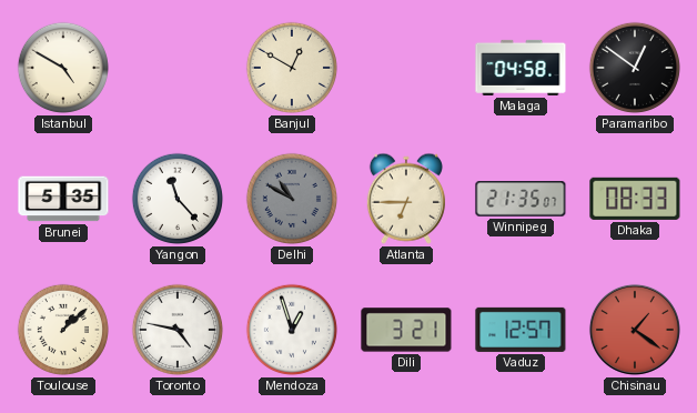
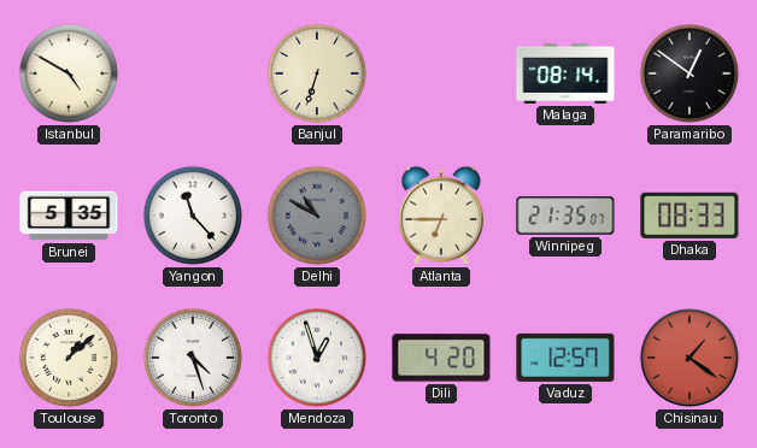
Banjul: 12:50 -> 6:33 (317, 73)
Malaga: 04:58 -> 08:14 (565, 73)
Toronto: 4:47 -> 4:27 (193, 358)
Dili: 3:21 -> 4:20 (441, 358)
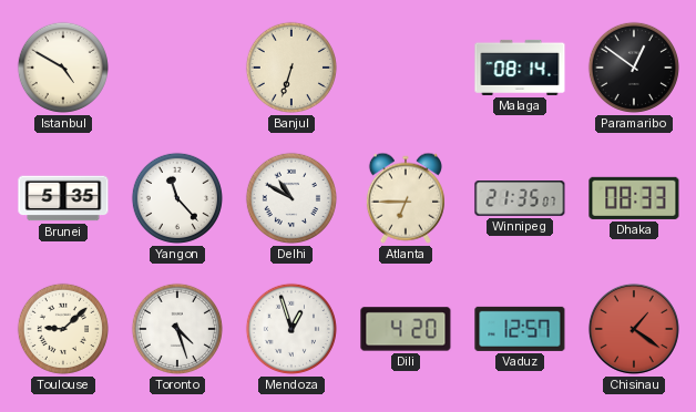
Delhi dial: grey -> white (291, 198)
Toulouse: 1:08 -> 9:08 (63, 329)
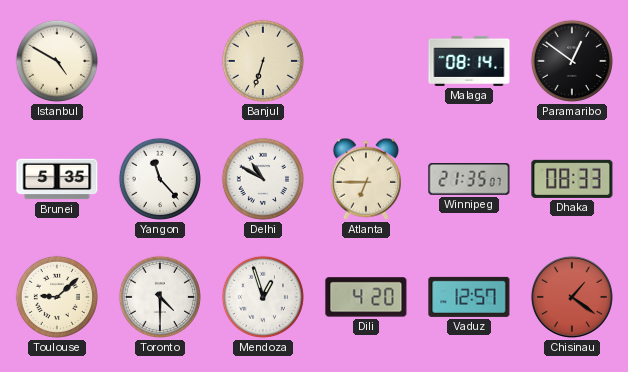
Toronto: 4:27 -> 4:30 (160, 297)
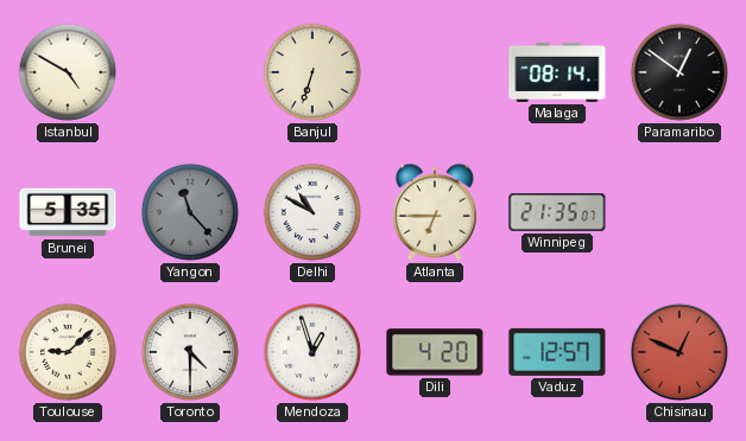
Yangon dial: white -> grey (190, 212)
Dhaka: 08:33 -> none (572, 179)
Chisinau: 1:21 -> 12:49 (679, 352)
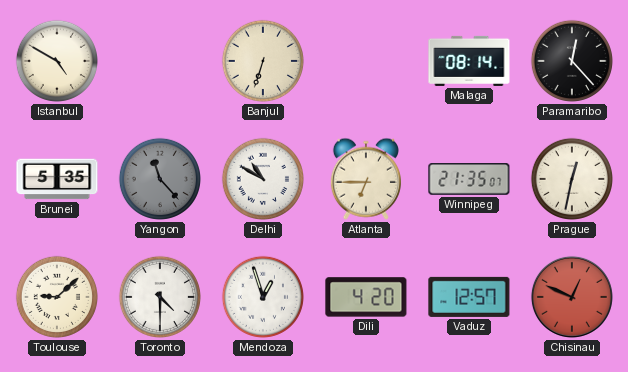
Paramaribo: 12:51 -> 12:23 (572, 61)
Prague: none -> 12:32 (572, 179)
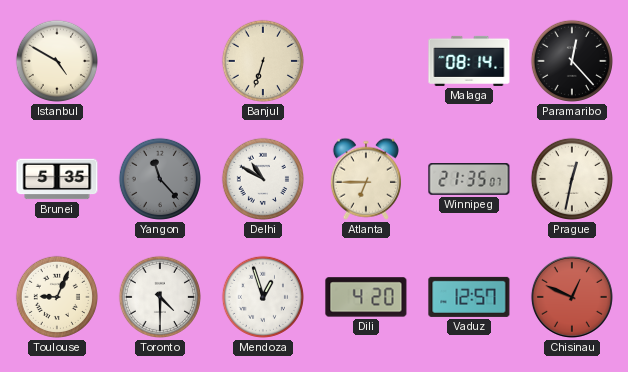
Toulouse: 9:08 -> 9:04 (57, 297)
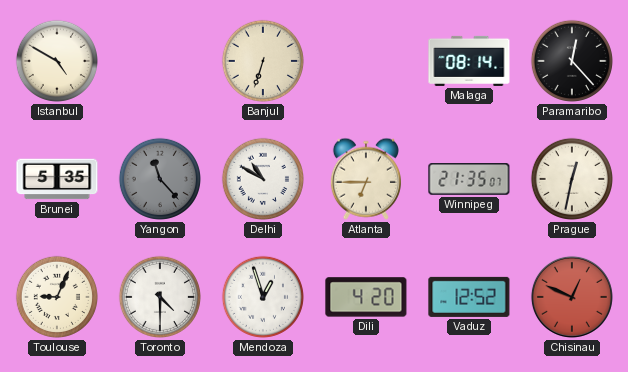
Vaduz: 12:57 -> 12:52 (469, 297)
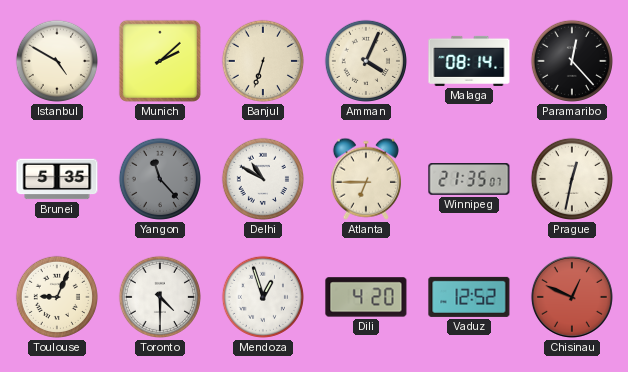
Munich: none -> 2:08 (160, 61)
Amman: none -> 4:04 (366, 61)
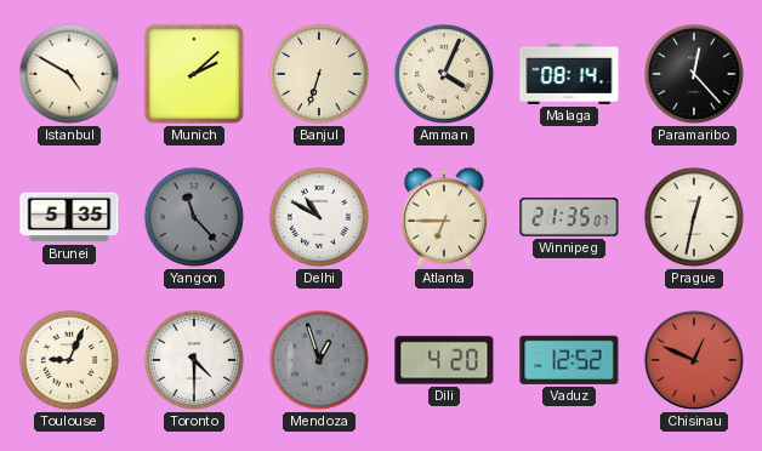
Mendoza dial: white -> grey (319, 360)
